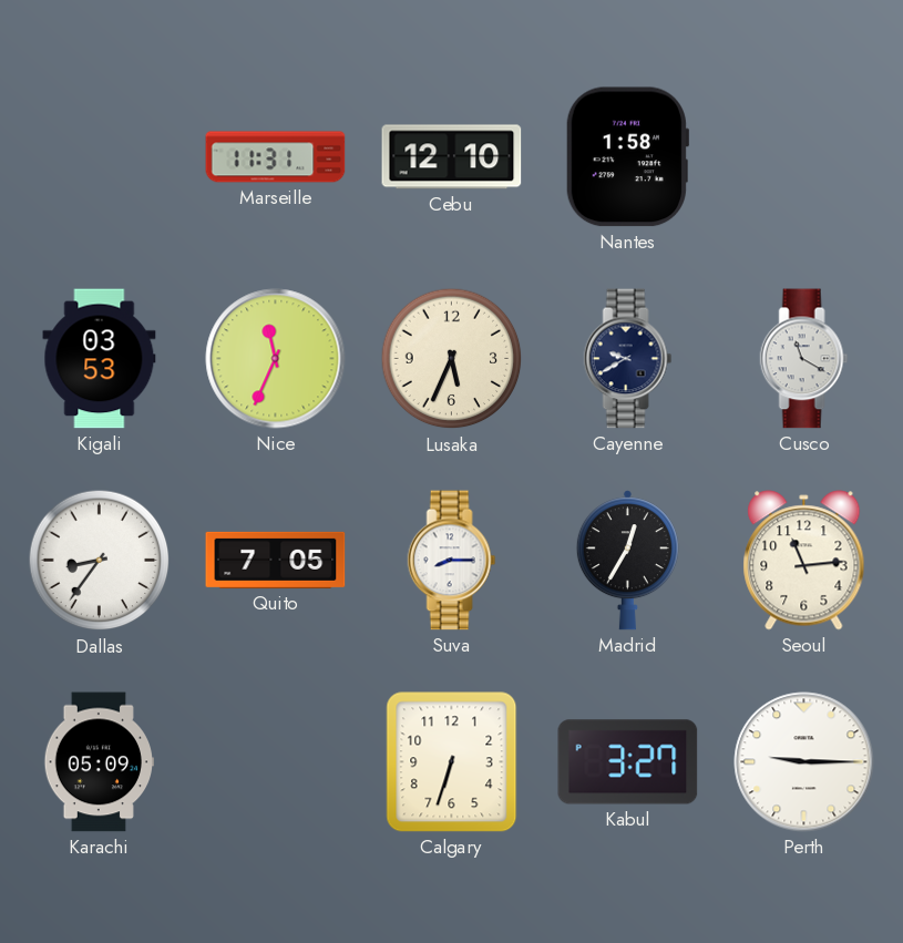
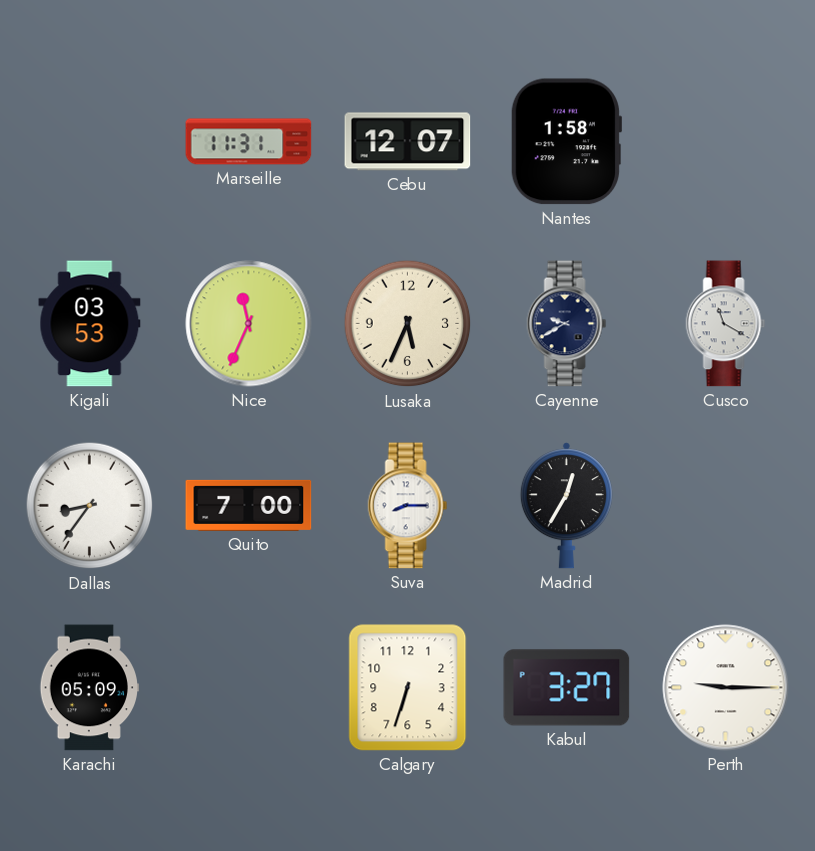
Cebu: 12:10 -> 12:07 (408, 142)
Quito: 7:05 -> 7:00 (249, 505)
Seoul: 11:14 -> none (804, 561)
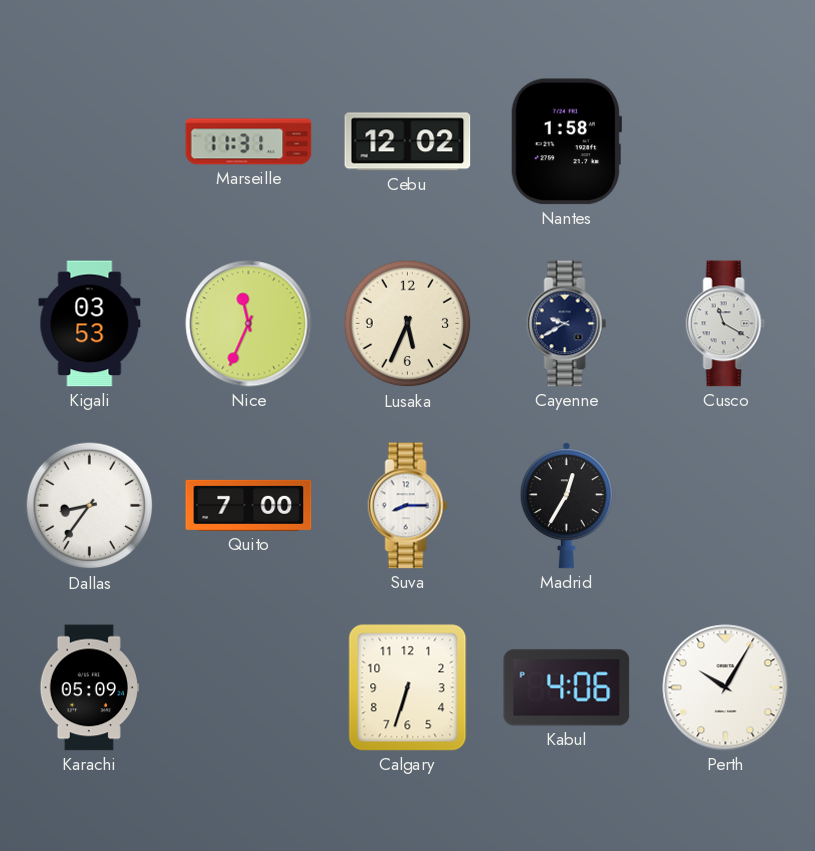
Cebu: 12:07 -> 12:02 (408, 142)
Kabul: 3:27 -> 4:06 (567, 688)
Perth: 9:15 -> 10:05 (726, 688)
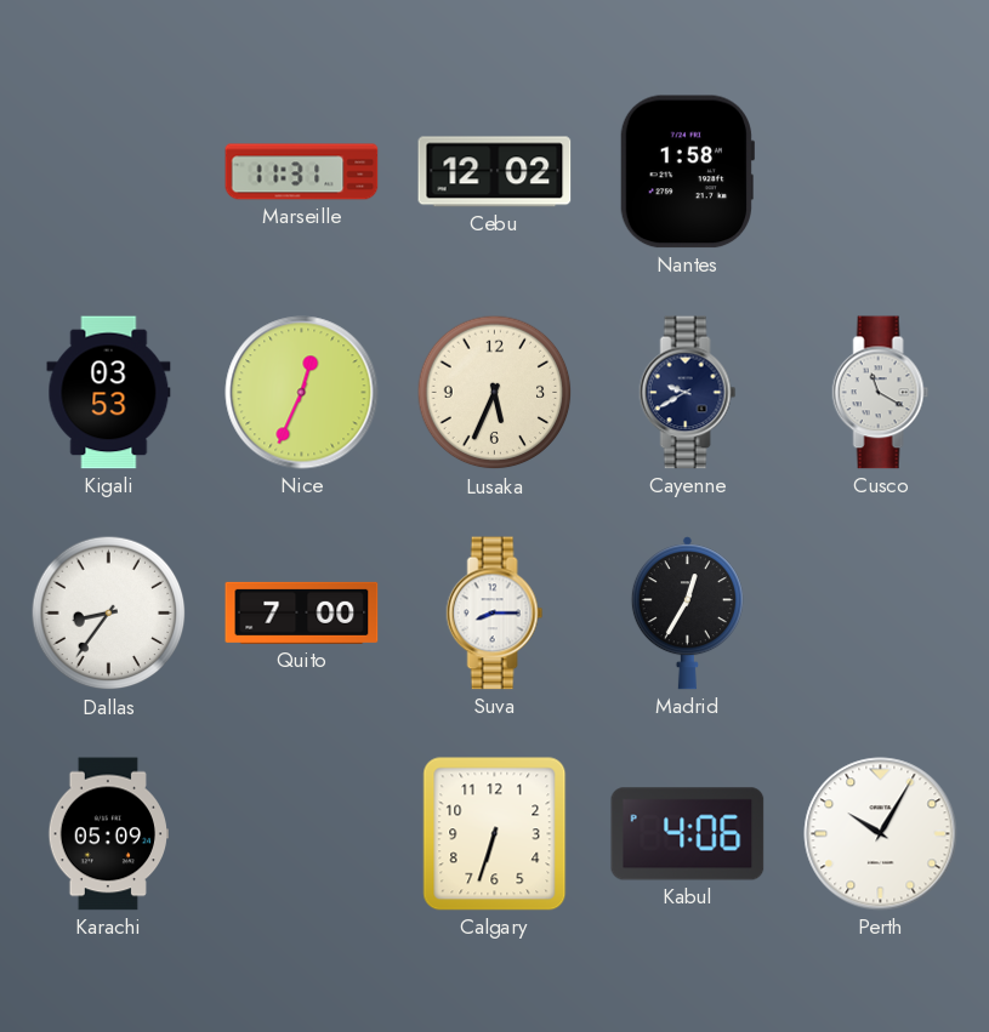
Nice: 11:34 -> 12:34 (302, 393)
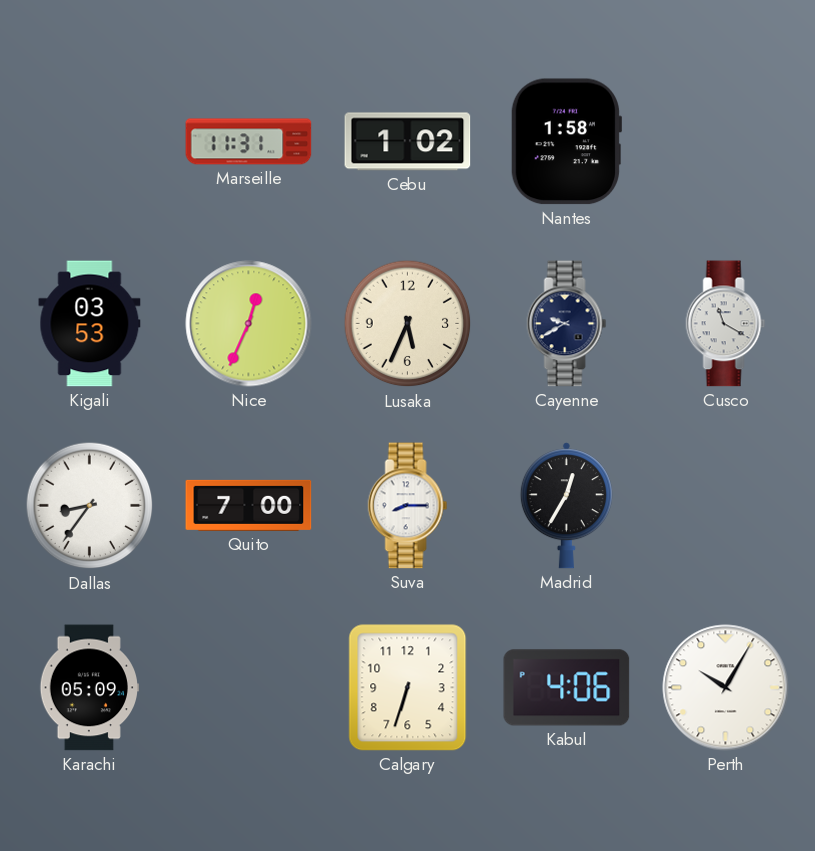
Cebu: 12:02 -> 1:02 (408, 142)
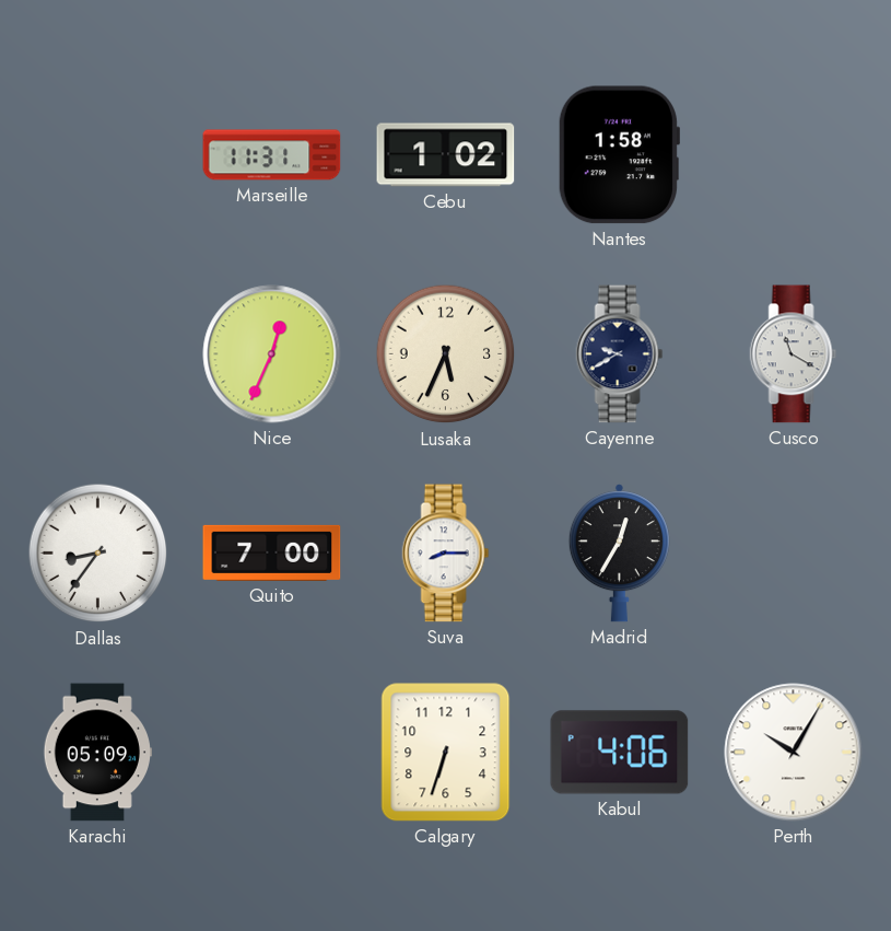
Kigali: 03:53 -> none (90, 324)
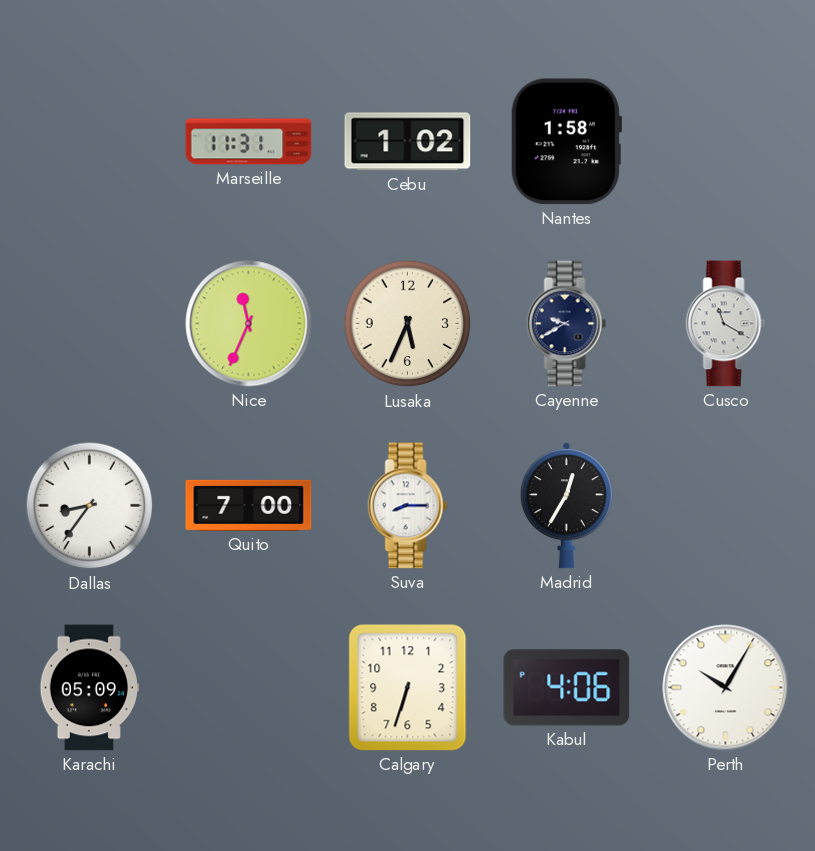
Nice: 12:34 -> 11:34 (249, 324)
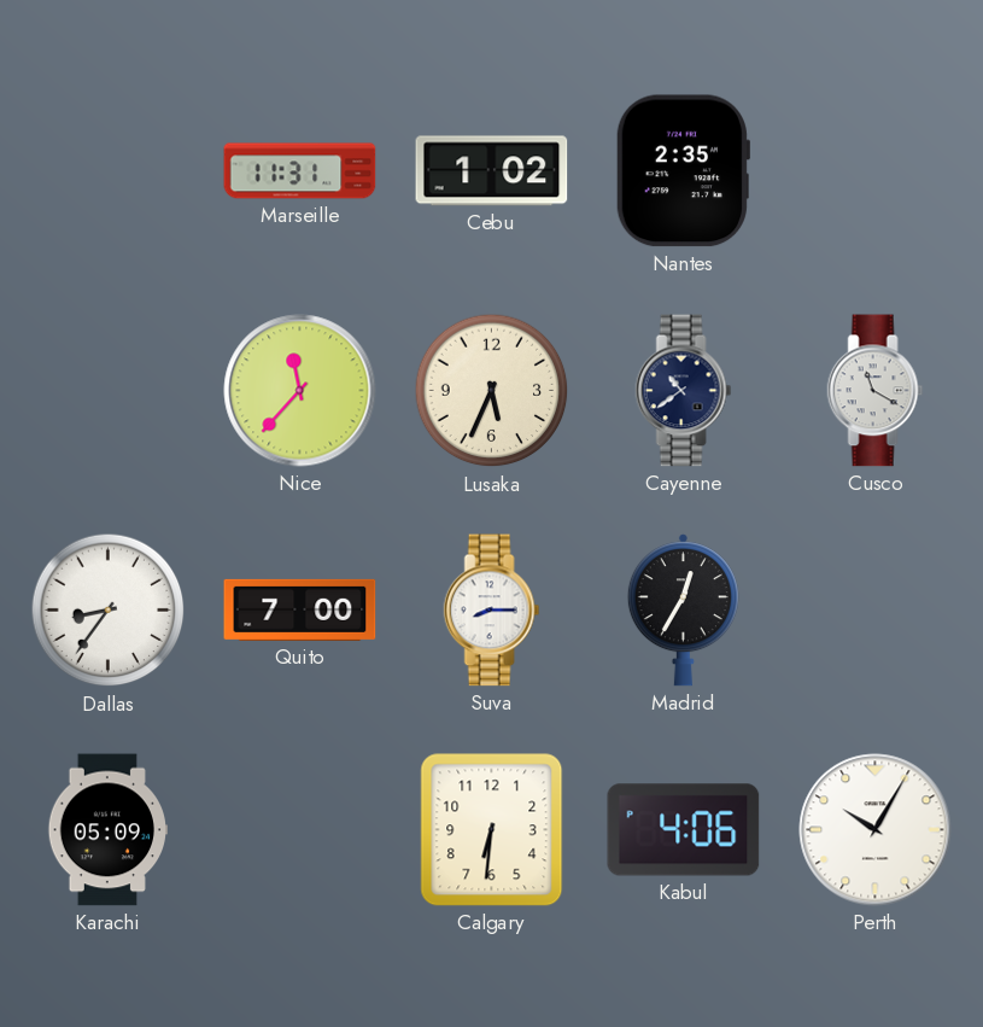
Nantes: 1:58 -> 2:35 (681, 171)
Nice: 11:34 -> 11:37 (300, 391)
Cayenne: 9:40 -> 10:39 (684, 391)
Calgary: 6:33 -> 6:31 (492, 830)
